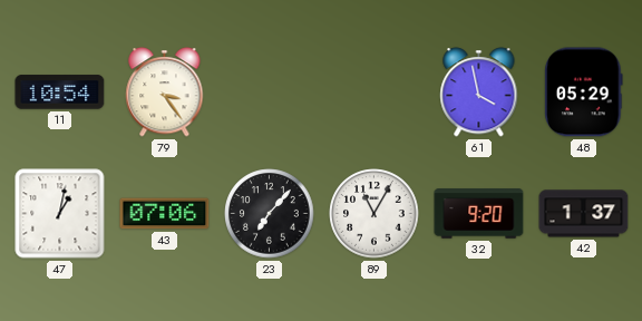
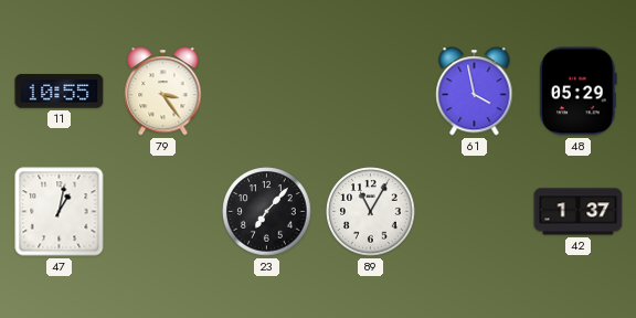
11: 10:54 -> 10:55 (60, 92)
43: 07:06 -> none (165, 214)
32: 9:20 -> none (479, 214)
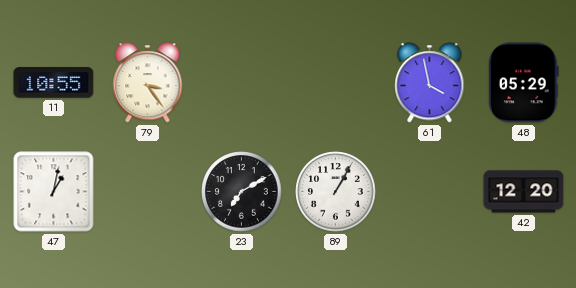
23: 7:07 -> 7:10 (242, 192)
89: 11:05 -> 1:05 (336, 192)
42: 1:37 -> 12:20 (524, 192)
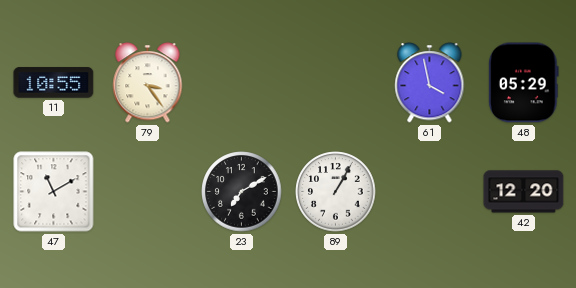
47: 1:02 -> 11:10 (54, 192)
